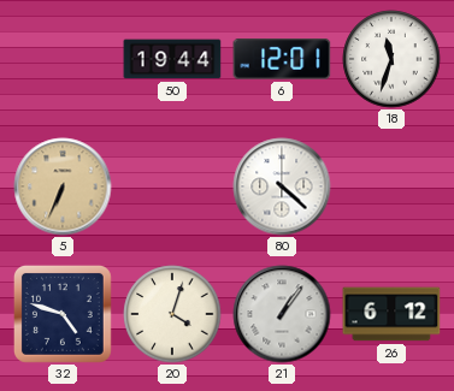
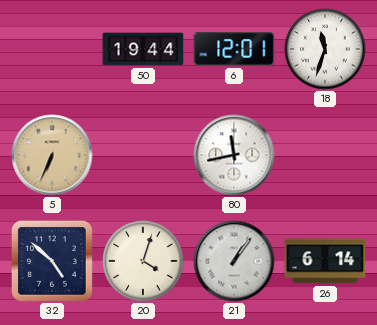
80: 4:22 -> 11:43 (234, 155)
32: 4:48 -> 4:52 (52, 261)
26: 6:12 -> 6:14 (325, 261)
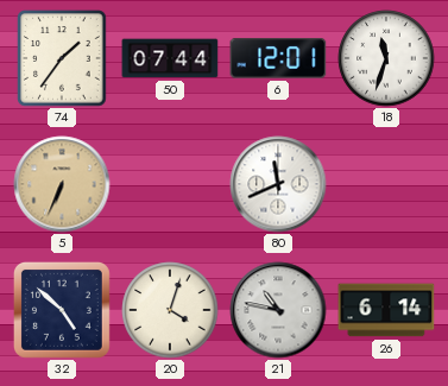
74: none -> 1:36 (62, 58)
50: 19:44 -> 07:44 (170, 58)
80: 11:43 -> 11:41 (278, 184)
21: 1:06 -> 10:47 (278, 310)
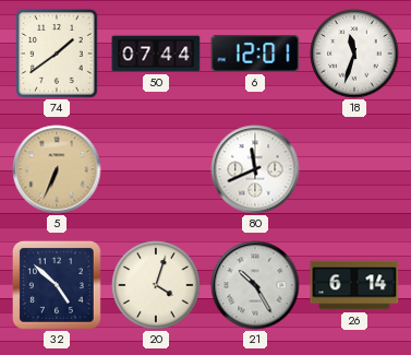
74: 1:36 -> 1:39 (57, 54)
21: 10:47 -> 10:25 (255, 285)
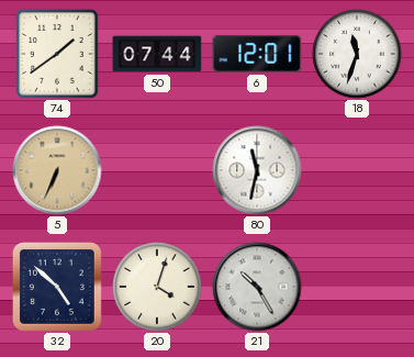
80: 11:41 -> 11:32 (257, 170)
26: 6:14 -> none (354, 285)
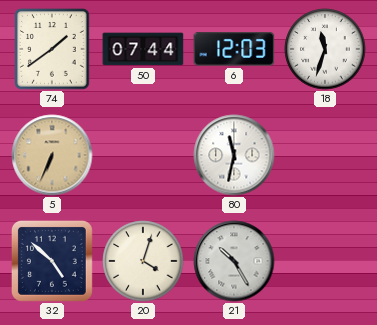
6: 12:01 -> 12:03 (234, 49)
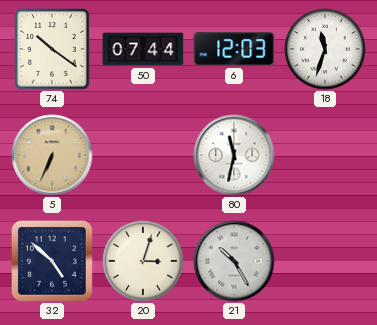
74: 1:39 -> 10:21 (52, 49)
20: 4:03 -> 3:03 (143, 261)
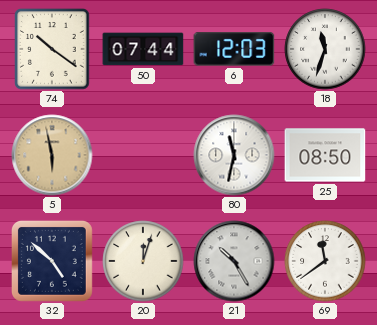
5: 6:34 -> 5:58 (52, 155)
25: none -> 08:50 (325, 155)
20: 3:03 -> 12:03 (143, 261)
69: none -> 11:39 (325, 261)
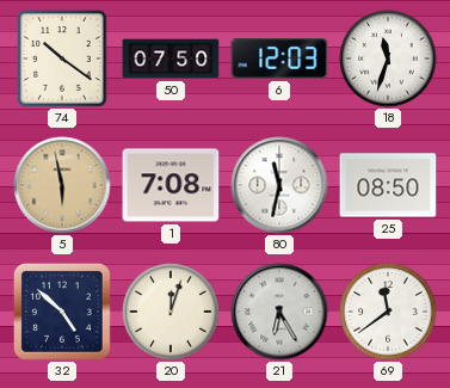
50: 07:44 -> 07:50 (171, 58)
1: none -> 7:08 (171, 185)
21: 10:25 -> 6:25 (279, 312)
